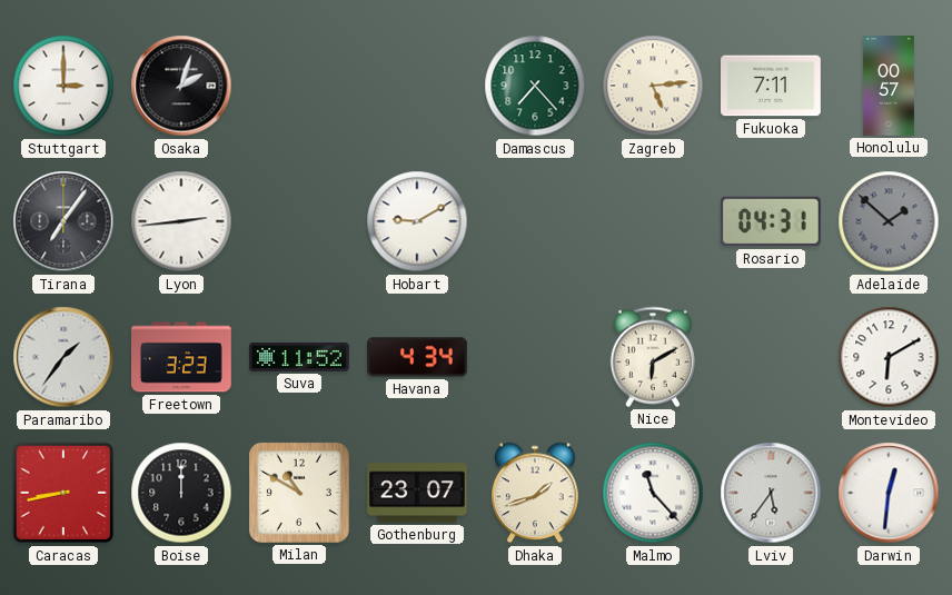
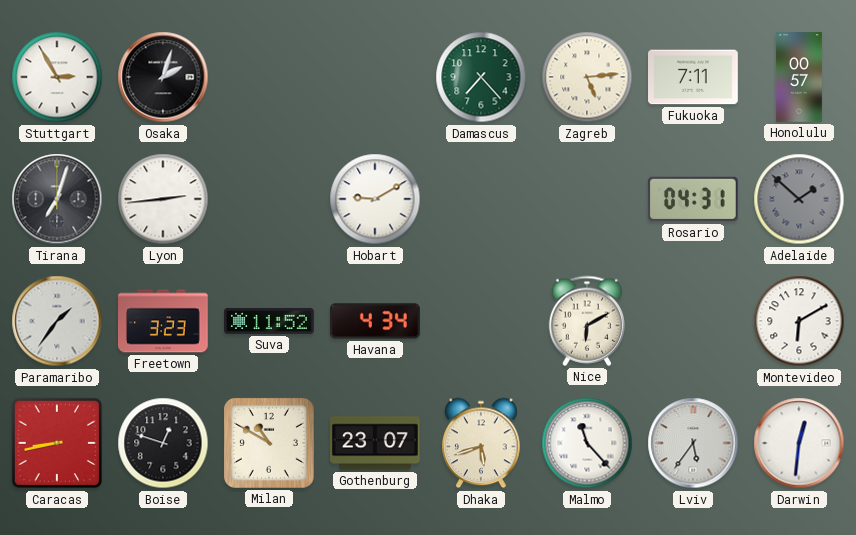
Stuttgart: 3:00 -> 2:55 (57, 77)
Tirana: 7:06 -> 7:03 (57, 199)
Boise: 12:00 -> 12:48 (163, 443)
Dhaka: 1:42 -> 5:42 (481, 443)
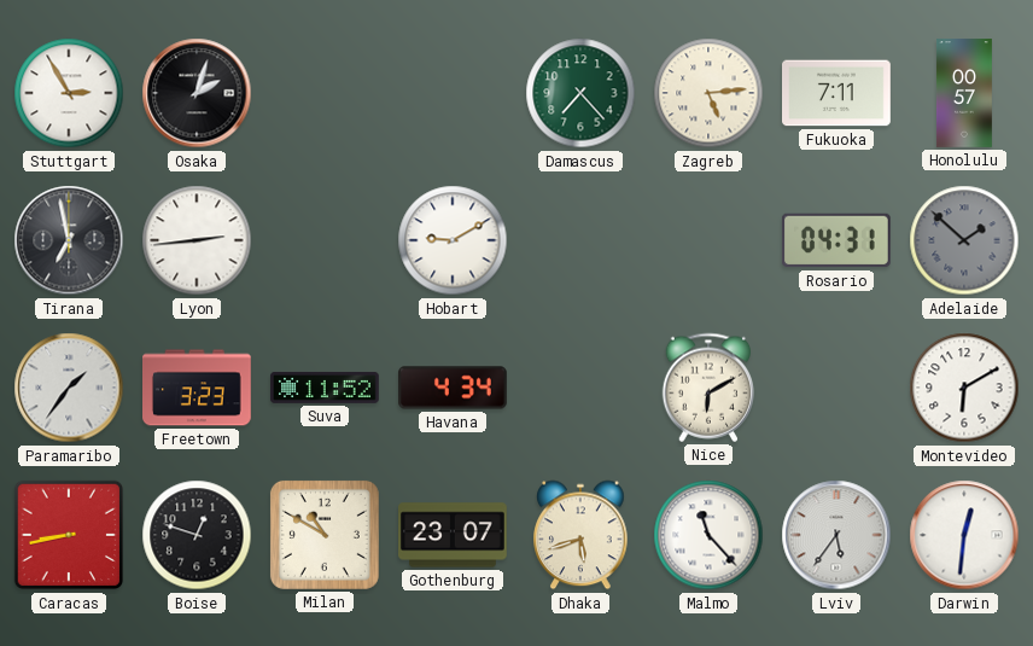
Tirana: 7:03 -> 6:58 (69, 240)
